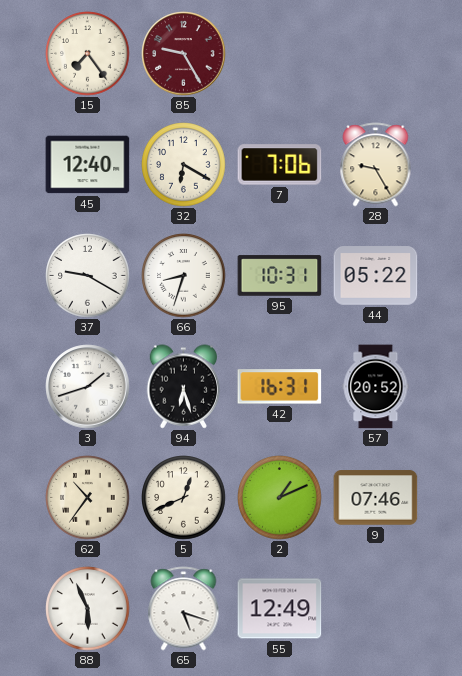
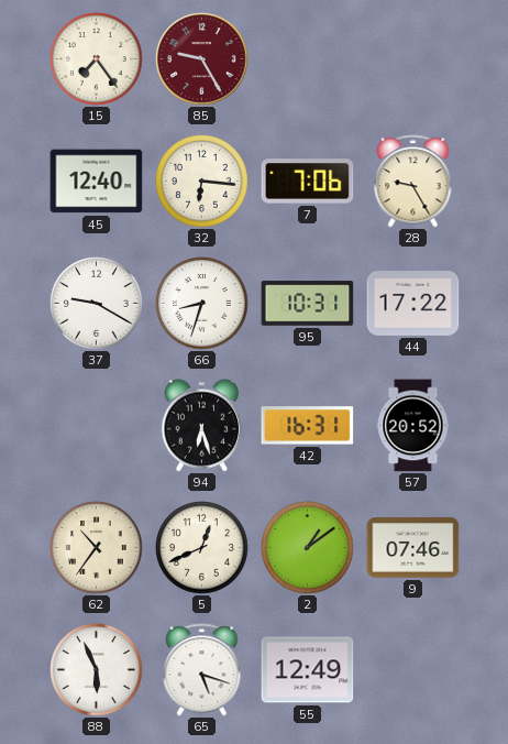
32: 6:20 -> 6:16 (202, 182)
44: 05:22 -> 17:22 (413, 304)
3: 1:42 -> none (88, 387)
2: 1:11 -> 1:09 (308, 548)
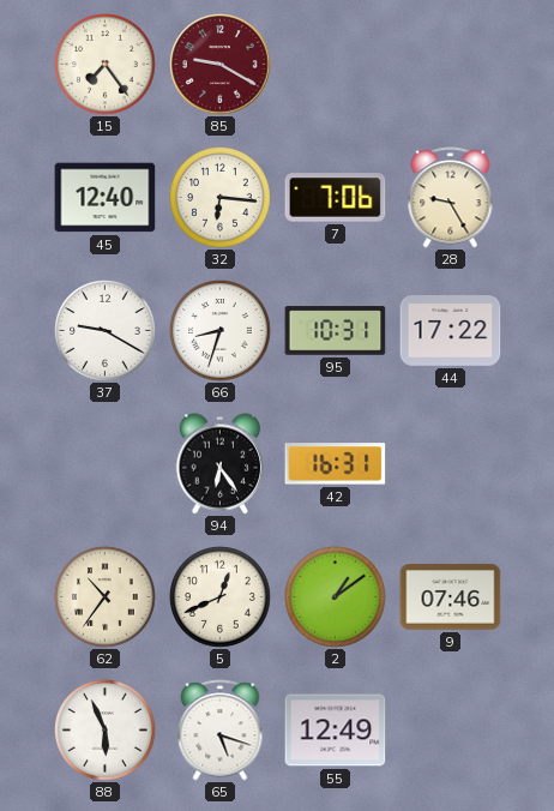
85: 9:25 -> 9:20 (221, 65)
94: 6:27 -> 6:24 (221, 464)
57: 20:52 -> none (413, 426)
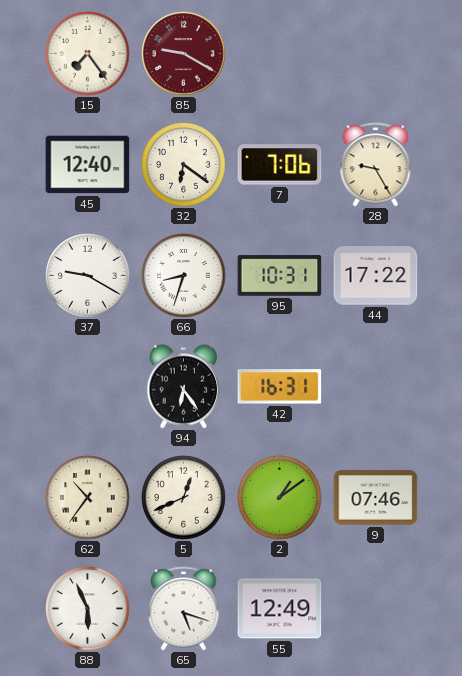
32: 6:16 -> 6:21 (184, 165)
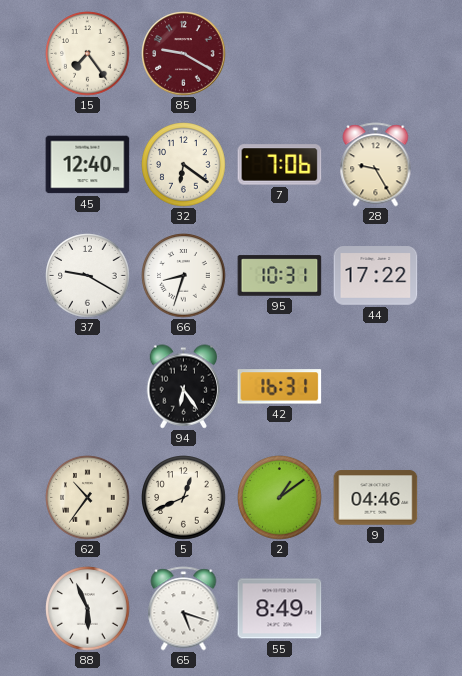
9: 07:46 -> 04:46 (376, 498)
55: 12:49 -> 8:49 (280, 609)
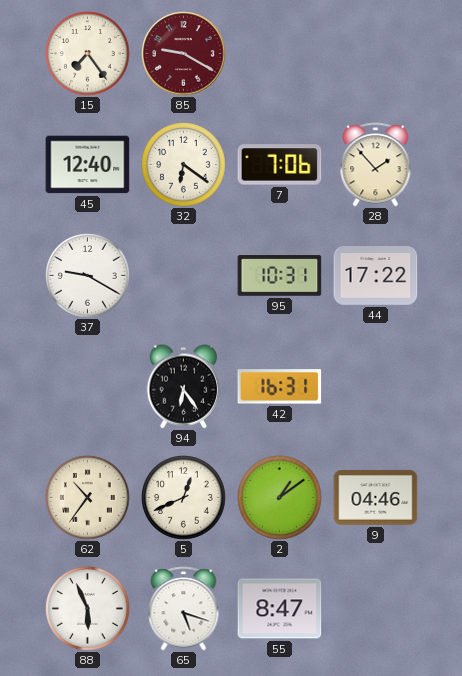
28: 9:25 -> 1:53 (376, 165)
66: 8:33 -> none (184, 276)
55: 8:49 -> 8:47 (280, 609)
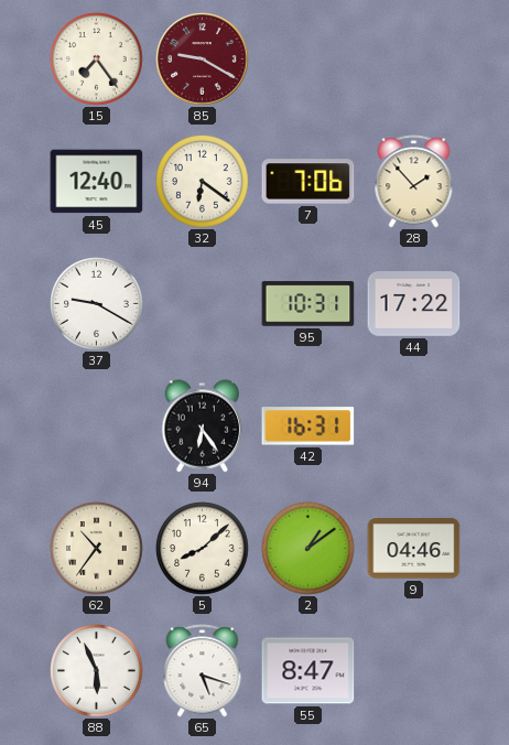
5: 12:41 -> 8:08 (203, 549)
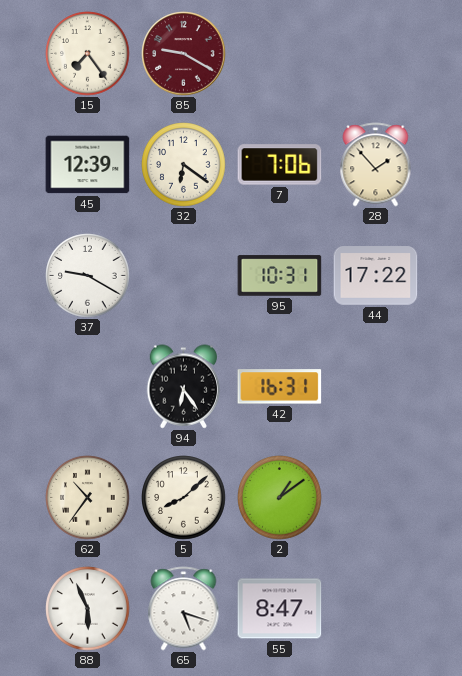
45: 12:40 -> 12:39 (88, 165)
9: 04:46 -> none (414, 549)
